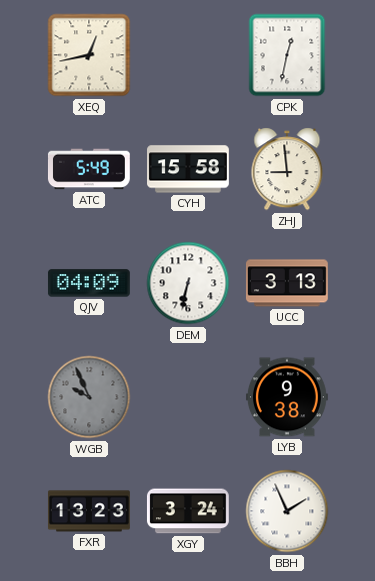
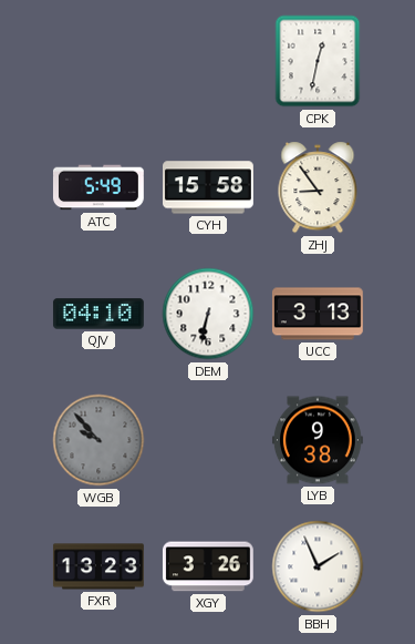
XEQ: 12:43 -> none (89, 55)
ZHJ: 8:59 -> 8:54 (318, 187)
QJV: 04:09 -> 04:10 (98, 314)
WGB: 9:56 -> 9:53 (98, 440)
XGY: 3:24 -> 3:26 (208, 566)
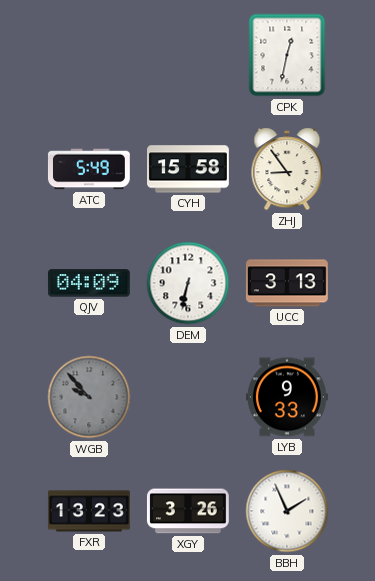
QJV: 04:10 -> 04:09 (89, 283)
LYB: 9:38 -> 9:33 (287, 397)
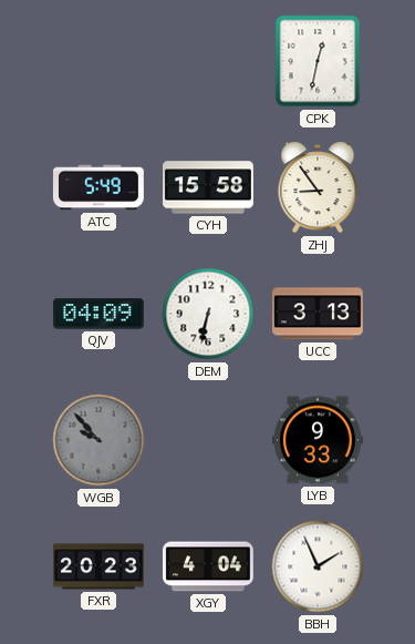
FXR: 13:23 -> 20:23 (98, 566)
XGY: 3:26 -> 4:04 (208, 566)
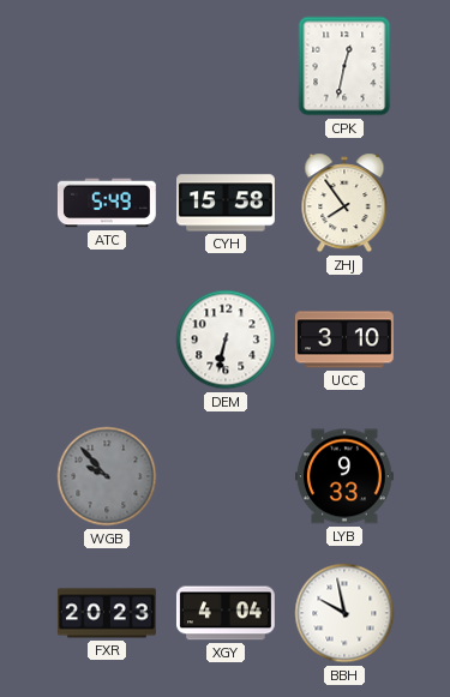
ZHJ: 8:54 -> 7:54 (344, 203)
QJV: 04:09 -> none (98, 314)
UCC: 3:13 -> 3:10 (344, 340)
BBH: 1:56 -> 9:58 (344, 613)
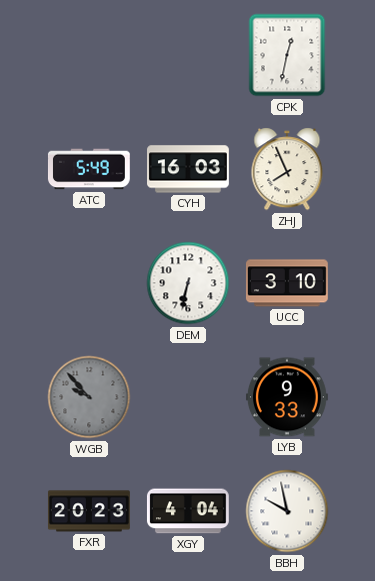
CYH: 15:58 -> 16:03 (189, 169)
ZHJ: 7:54 -> 7:56 (287, 169)
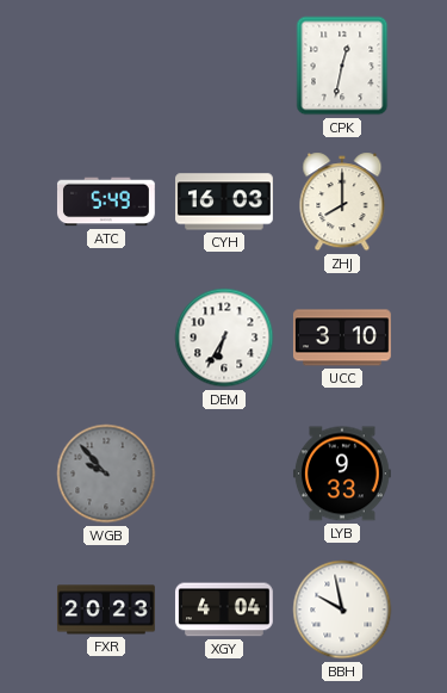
ZHJ: 7:56 -> 8:00 (342, 202)
DEM: 6:32 -> 6:35 (224, 338)
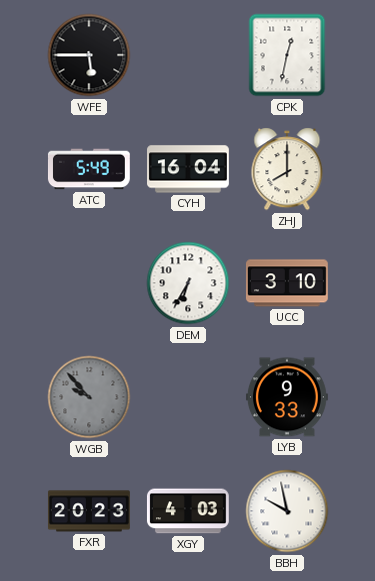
WFE: none -> 5:45 (89, 55)
CYH: 16:03 -> 16:04 (189, 169)
XGY: 4:04 -> 4:03 (188, 511)
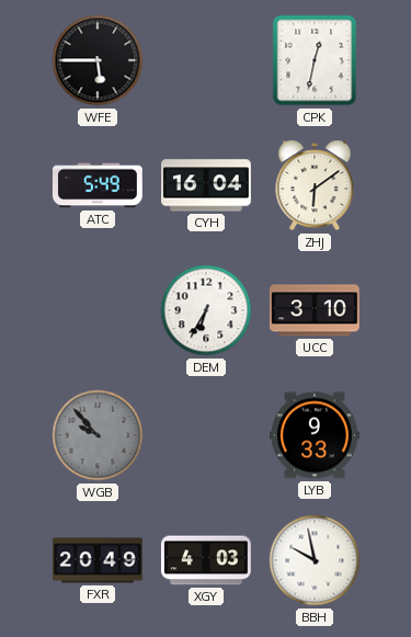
ZHJ: 8:00 -> 6:09 (315, 185)
FXR: 20:23 -> 20:49 (98, 560)
